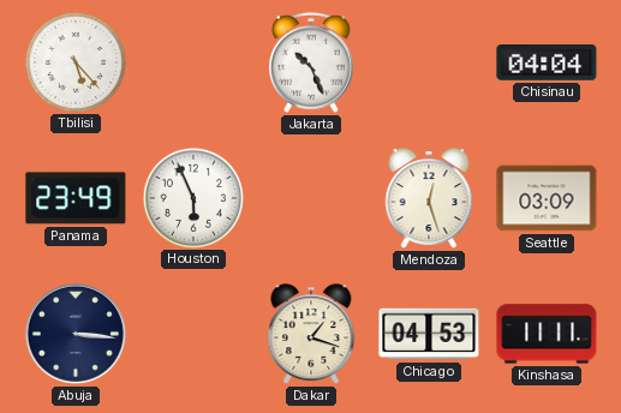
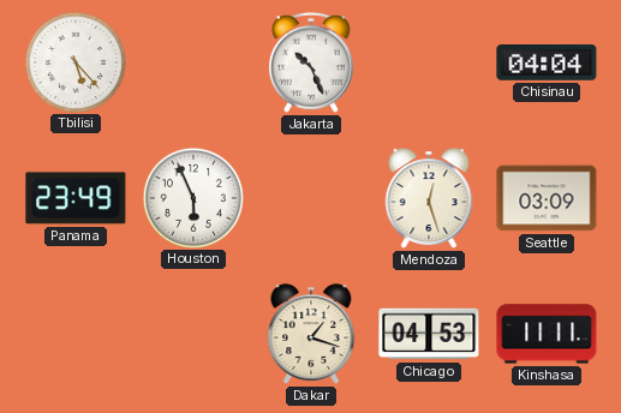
Abuja: 3:16 -> none (76, 334)
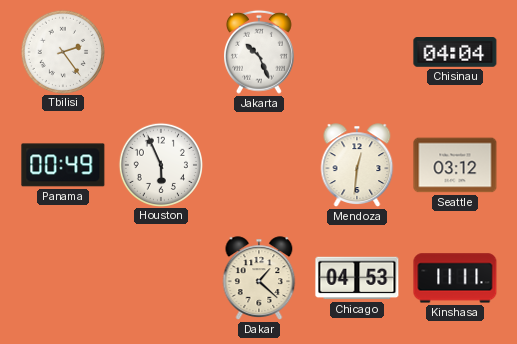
Tbilisi: 5:23 -> 2:24 (62, 51)
Panama: 23:49 -> 00:49 (63, 165)
Mendoza: 12:27 -> 12:31 (357, 165)
Seattle: 03:09 -> 03:12 (455, 165)
Dakar: 1:18 -> 1:22 (259, 278)
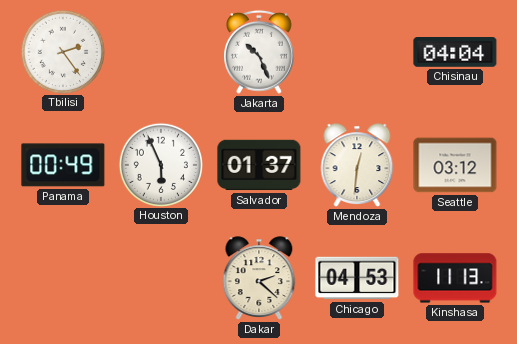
Salvador: none -> 01:37 (259, 165)
Dakar: 1:22 -> 2:22 (259, 278)
Kinshasa: 11:11 -> 11:13 (455, 278)
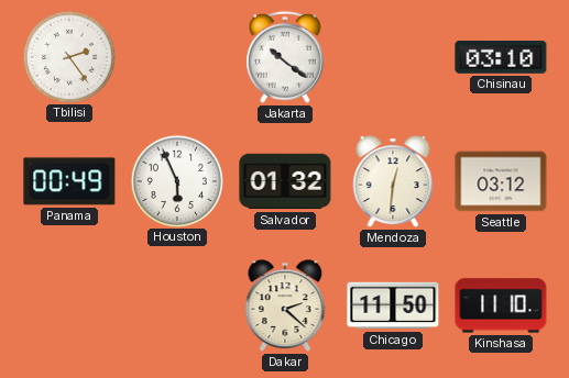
Jakarta: 10:26 -> 10:21 (286, 57)
Chisinau: 04:04 -> 03:10 (501, 58)
Salvador: 01:37 -> 01:32 (285, 181)
Chicago: 04:53 -> 11:50 (393, 305)
Kinshasa: 11:13 -> 11:10 (501, 305)
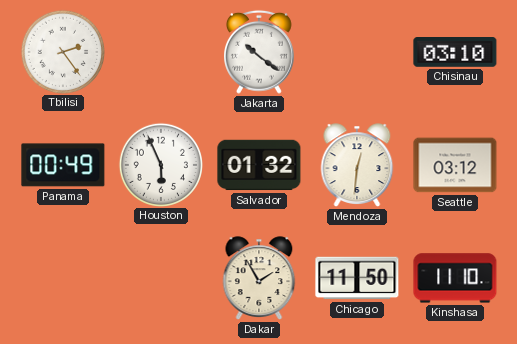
Dakar: 2:22 -> 1:55 (259, 278)
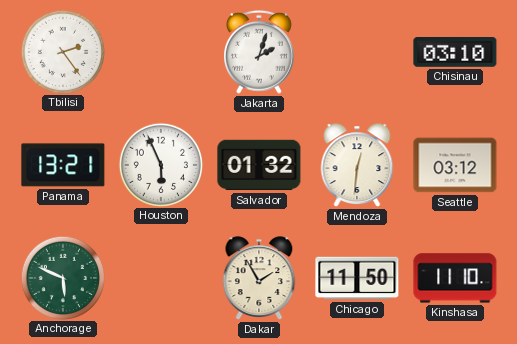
Jakarta: 10:21 -> 2:03 (260, 52)
Panama: 00:49 -> 13:21 (63, 165)
Anchorage: none -> 5:49 (62, 277)
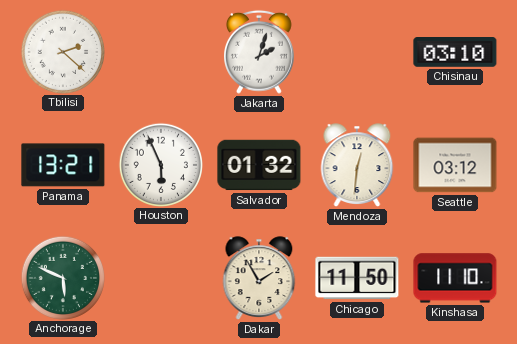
Tbilisi: 2:24 -> 2:22 (62, 51)
